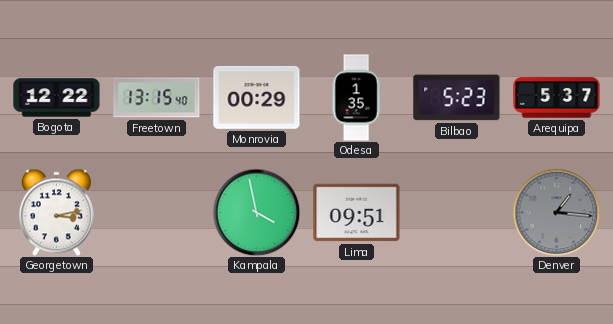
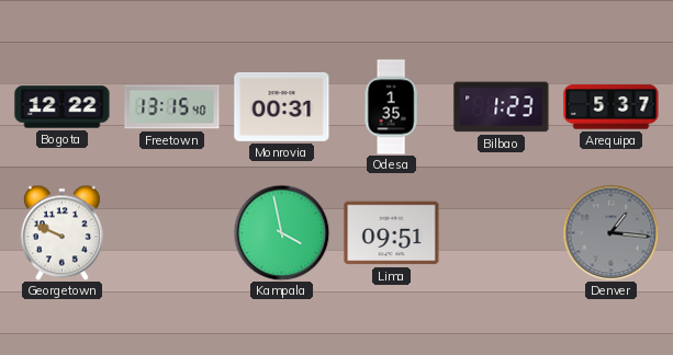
Monrovia: 00:29 -> 00:31 (282, 106)
Bilbao: 5:23 -> 1:23 (502, 107)
Georgetown: 3:13 -> 9:49 (61, 232)
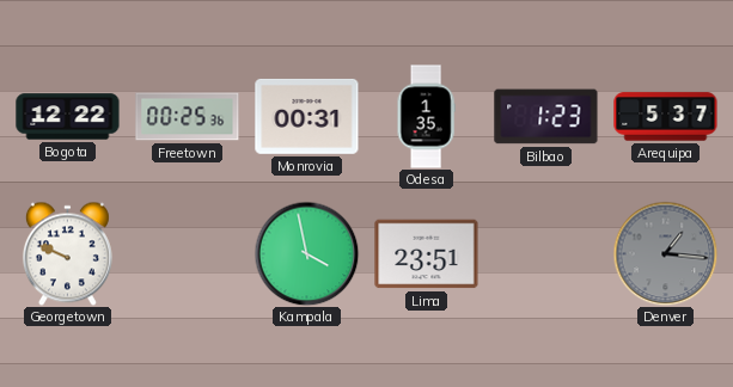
Freetown: 13:15 -> 00:25 (188, 117)
Lima: 09:51 -> 23:51 (427, 254)
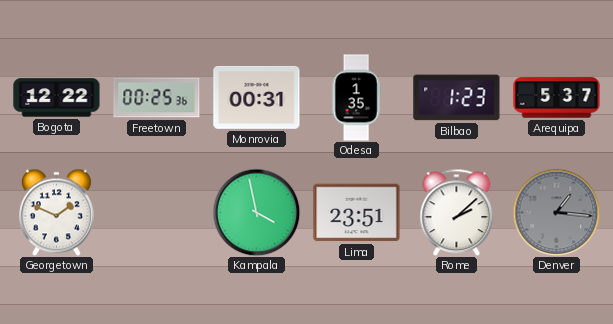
Georgetown: 9:49 -> 1:49 (56, 212)
Rome: none -> 2:08 (457, 212)
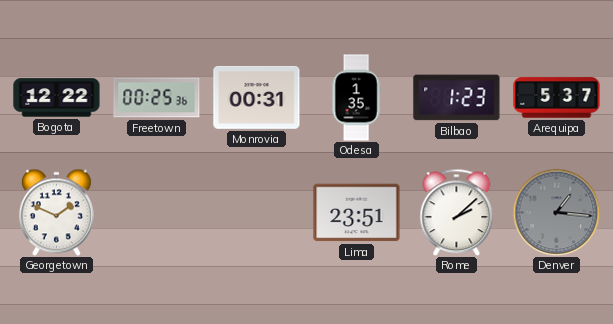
Kampala: 3:58 -> none (256, 212)
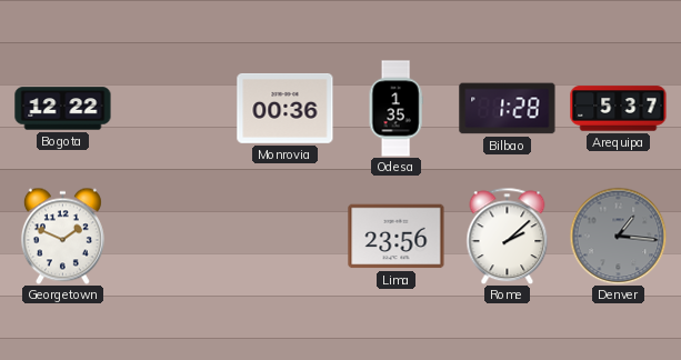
Freetown: 00:25 -> none (157, 98)
Monrovia: 00:31 -> 00:36 (286, 108)
Bilbao: 1:23 -> 1:28 (508, 109)
Lima: 23:51 -> 23:56 (397, 237)
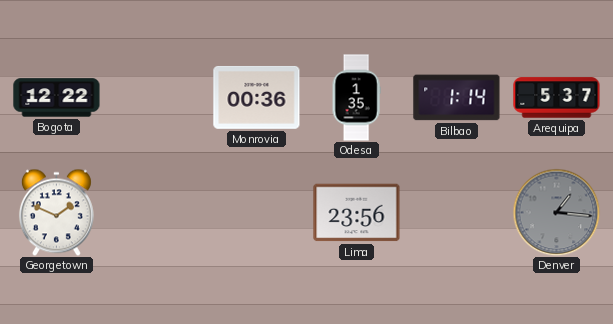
Bilbao: 1:28 -> 1:14 (457, 98)
Rome: 2:08 -> none (508, 236)
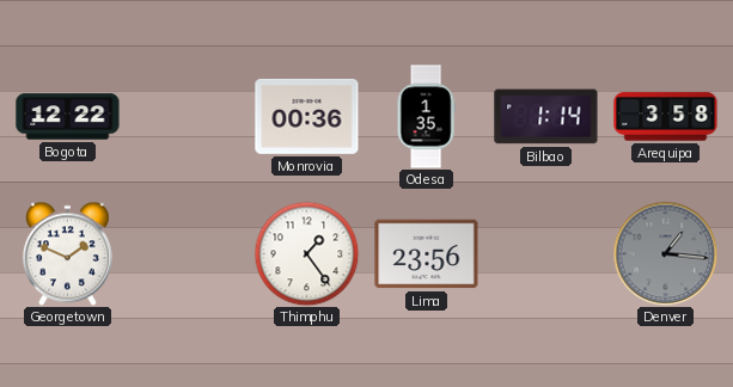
Arequipa: 5:37 -> 3:58 (666, 117)
Thimphu: none -> 1:24 (306, 253)
